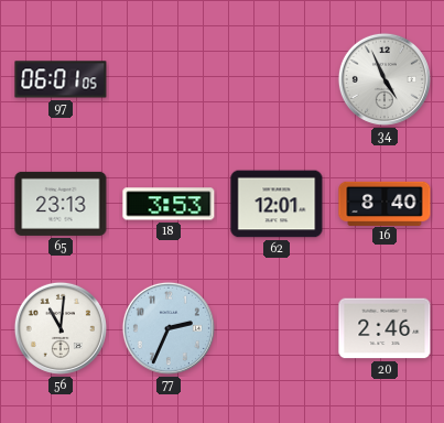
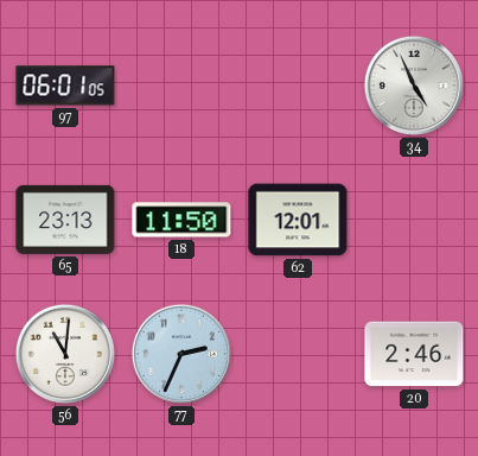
18: 3:53 -> 11:50 (181, 220)
16: 8:40 -> none (385, 203)
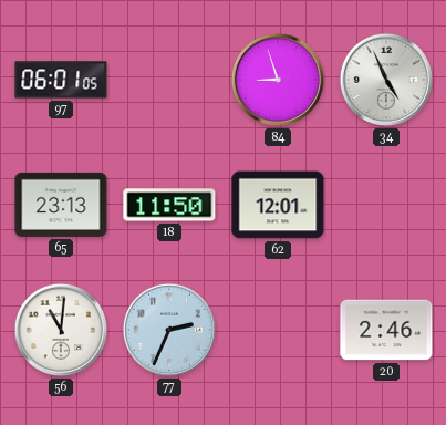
84: none -> 8:57 (278, 80)
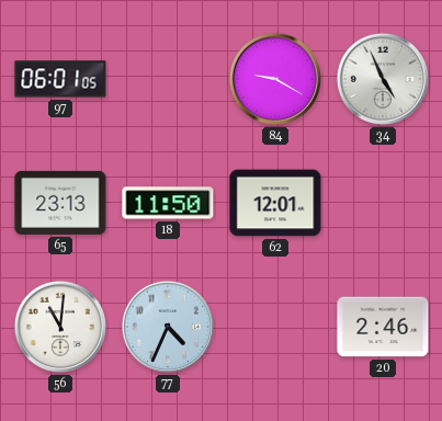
84: 8:57 -> 9:20 (275, 79)
77: 2:34 -> 4:34 (168, 327)
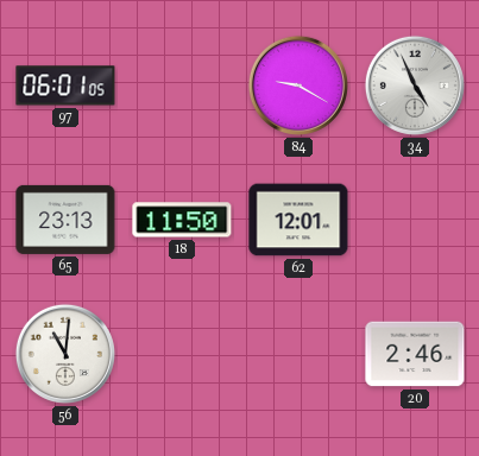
77: 4:34 -> none (168, 327)
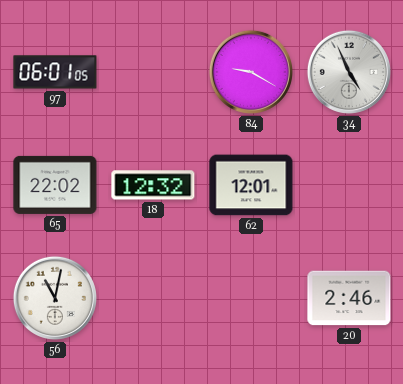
65: 23:13 -> 22:02 (55, 185)
18: 11:50 -> 12:32 (153, 185)
56: 11:01 -> 11:02 (55, 298)
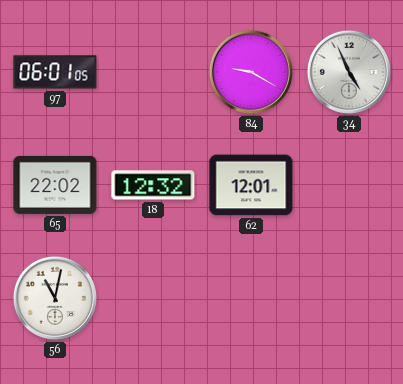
20: 2:46 -> none (349, 298)
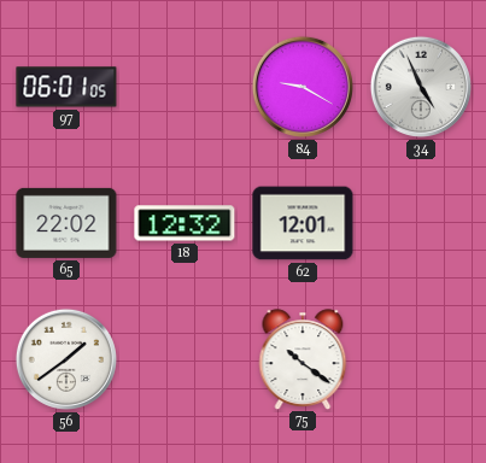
56: 11:02 -> 1:39 (66, 359)
75: none -> 10:21 (303, 359)
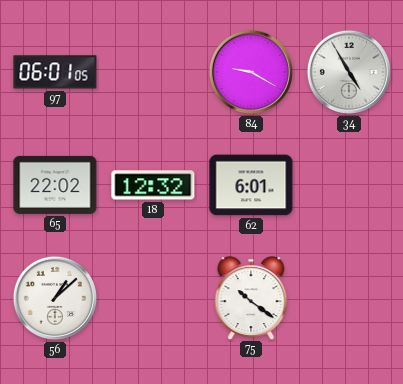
34: 4:56 -> 4:55 (349, 72)
62: 12:01 -> 6:01 (251, 185)
56: 1:39 -> 1:08 (55, 298)
